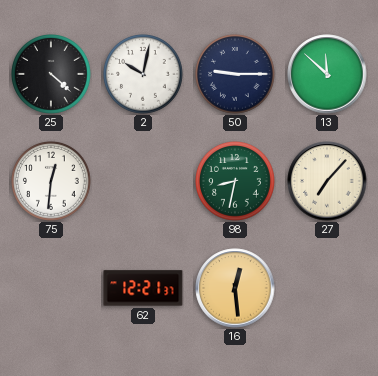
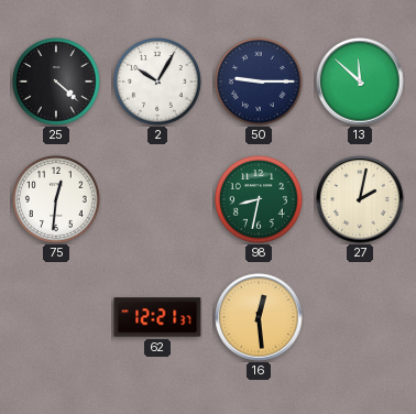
2: 10:02 -> 10:05 (158, 83)
27: 7:07 -> 2:02 (360, 199)
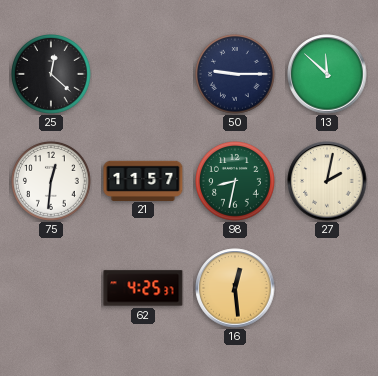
25: 4:22 -> 12:22 (52, 75)
2: 10:05 -> none (158, 83)
21: none -> 11:57 (143, 180)
62: 12:21 -> 4:25 (143, 288)
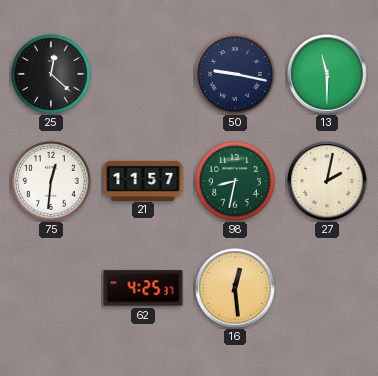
50: 9:15 -> 9:17 (236, 75)
13: 11:52 -> 11:30 (327, 74)
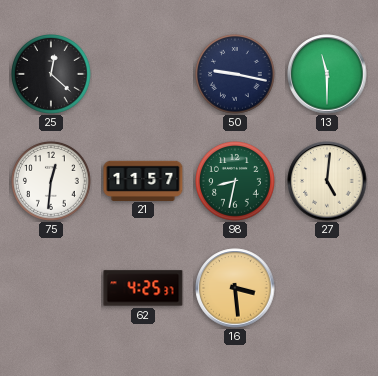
27: 2:02 -> 5:01 (327, 181)
16: 12:29 -> 3:29 (235, 288)
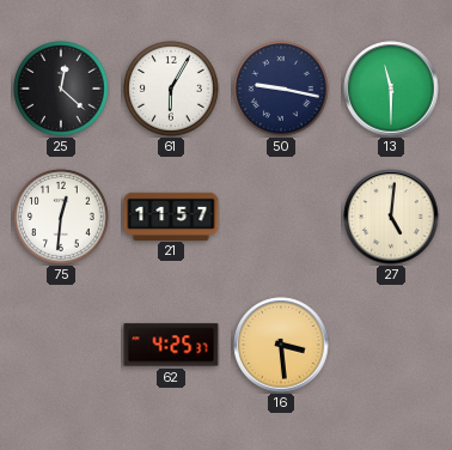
61: none -> 6:05 (172, 90)
98: 8:32 -> none (236, 182)
